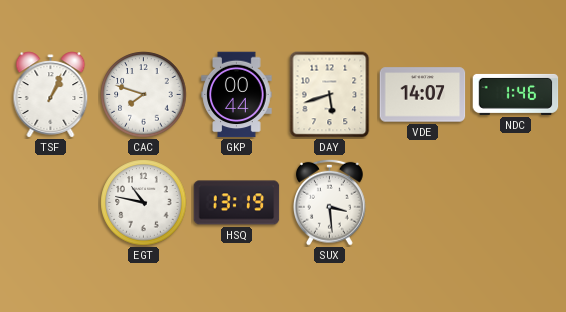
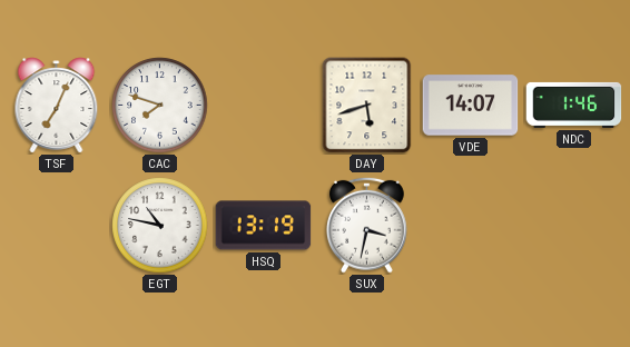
TSF: 1:04 -> 7:04 (57, 106)
GKP: 00:44 -> none (237, 95)
SUX: 3:29 -> 3:32 (367, 225)
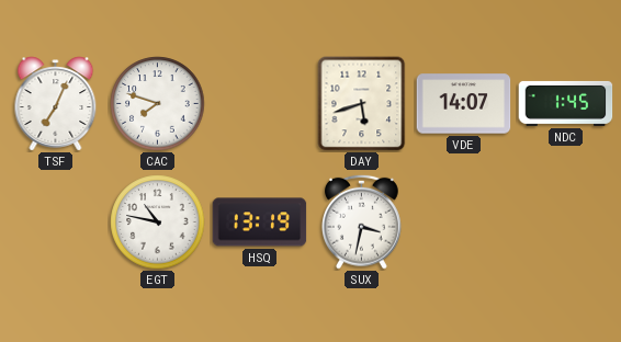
NDC: 1:46 -> 1:45 (566, 103)
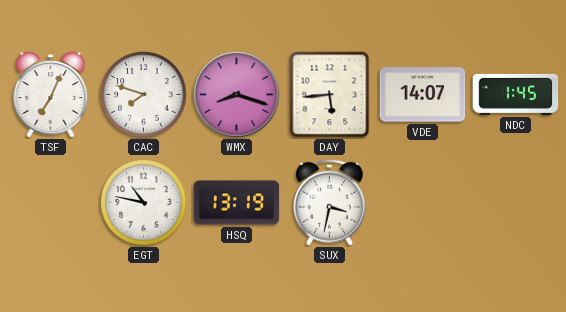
WMX: none -> 8:18 (237, 95)
DAY: 5:42 -> 5:44 (330, 95)
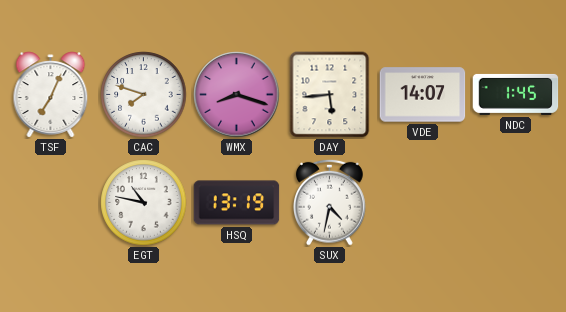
SUX: 3:32 -> 4:32 (330, 202)
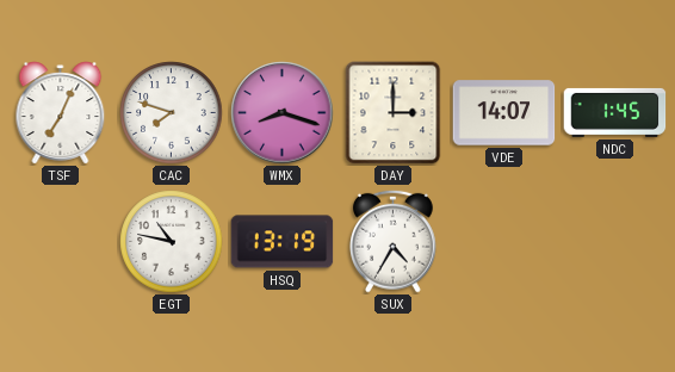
DAY: 5:44 -> 3:00 (394, 113)
SUX: 4:32 -> 4:35 (394, 241)
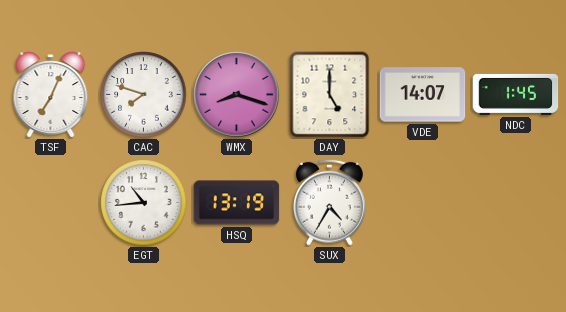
DAY: 3:00 -> 5:00 (330, 95)
EGT: 10:47 -> 10:44 (144, 203)
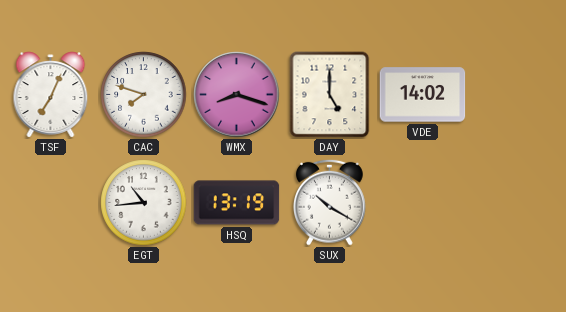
VDE: 14:07 -> 14:02 (423, 95)
NDC: 1:45 -> none (516, 94)
SUX: 4:35 -> 10:20 (330, 202)
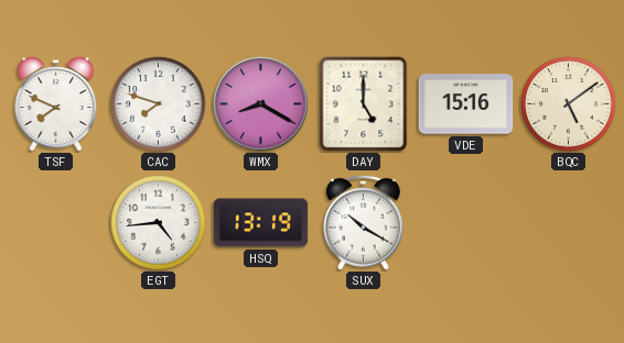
TSF: 7:04 -> 7:49 (56, 104)
WMX: 8:18 -> 8:20 (261, 104)
VDE: 14:02 -> 15:16 (466, 104)
BQC: none -> 5:09 (569, 104)
EGT: 10:44 -> 4:44 (159, 223)
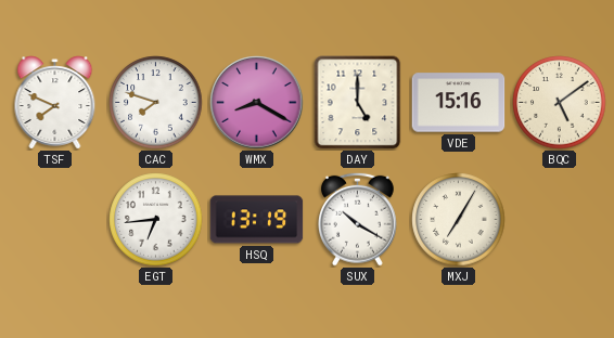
EGT: 4:44 -> 6:44 (156, 220)
MXJ: none -> 7:05 (459, 220)
